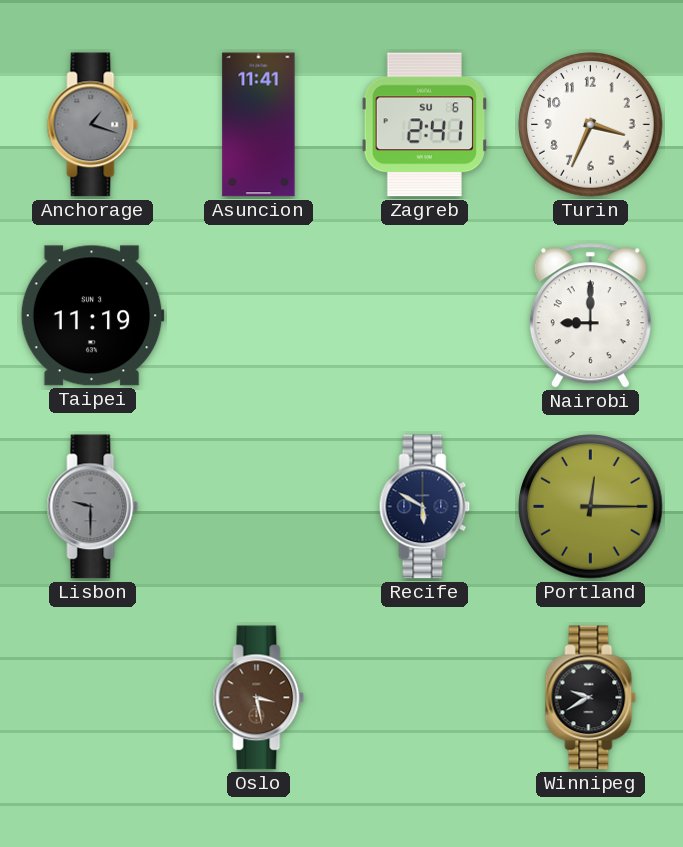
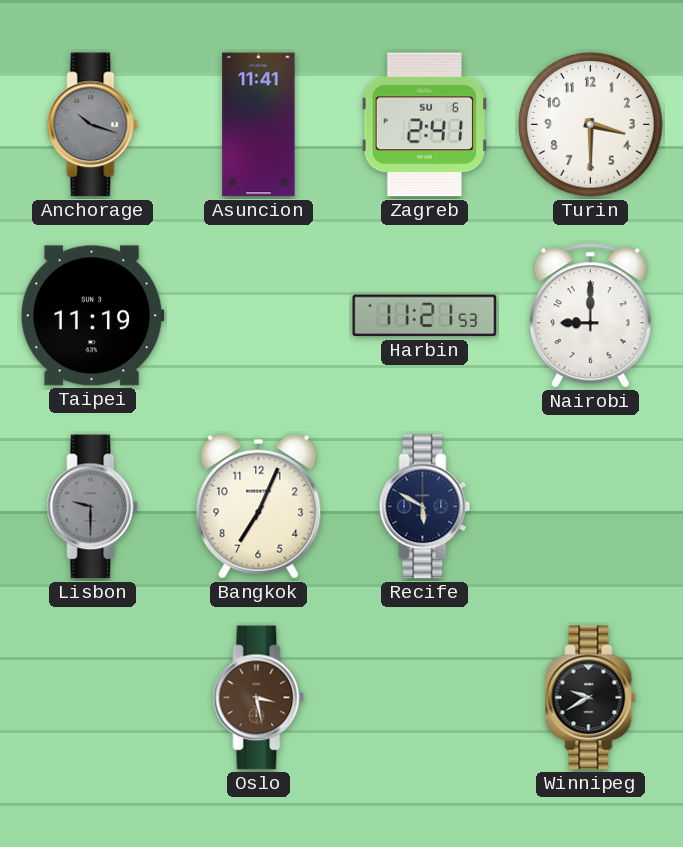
Anchorage: 1:18 -> 10:18 (93, 125)
Turin: 3:34 -> 3:30 (591, 125)
Harbin: none -> 11:21 (425, 316)
Bangkok: none -> 7:04 (259, 506)
Portland: 12:15 -> none (591, 507)
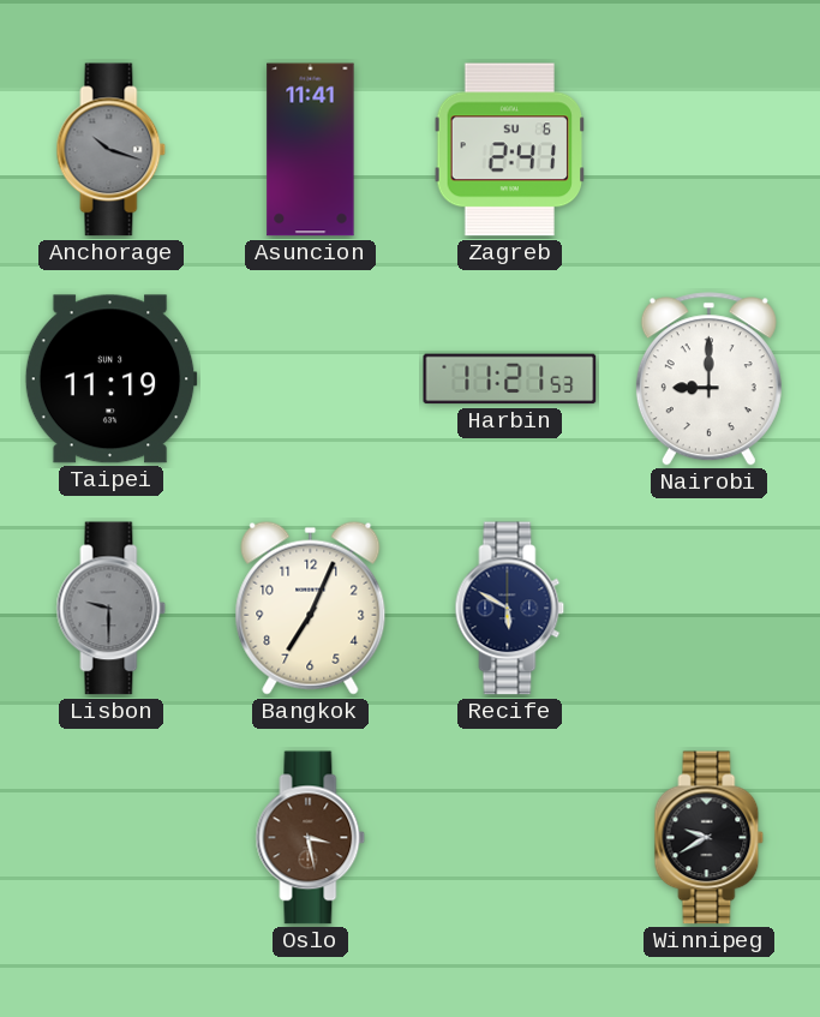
Turin: 3:30 -> none (591, 125)
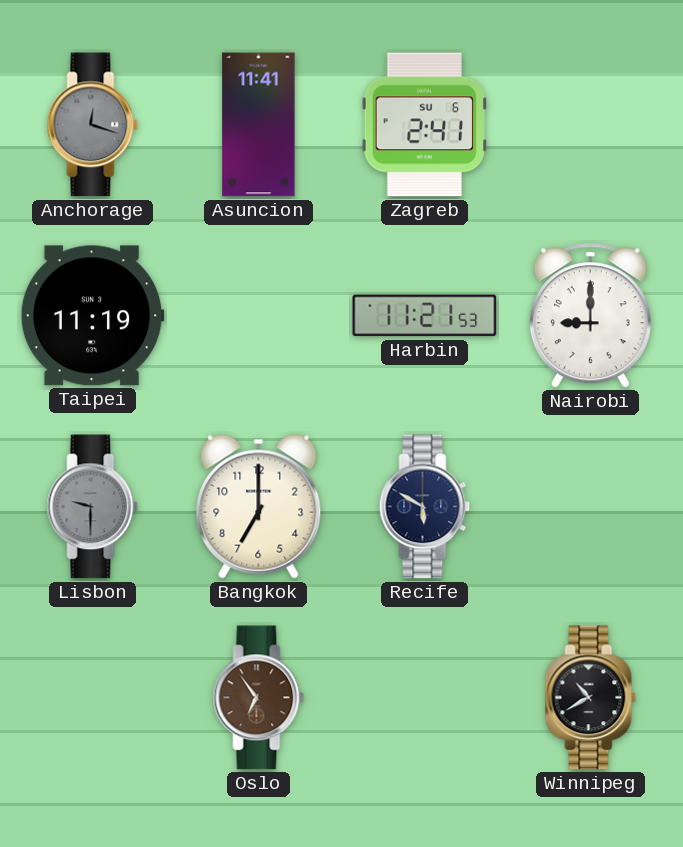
Anchorage: 10:18 -> 12:18 (93, 125)
Bangkok: 7:04 -> 7:00 (259, 506)
Oslo: 3:28 -> 6:54 (259, 698)
Winnipeg: 9:40 -> 10:40 (591, 698)
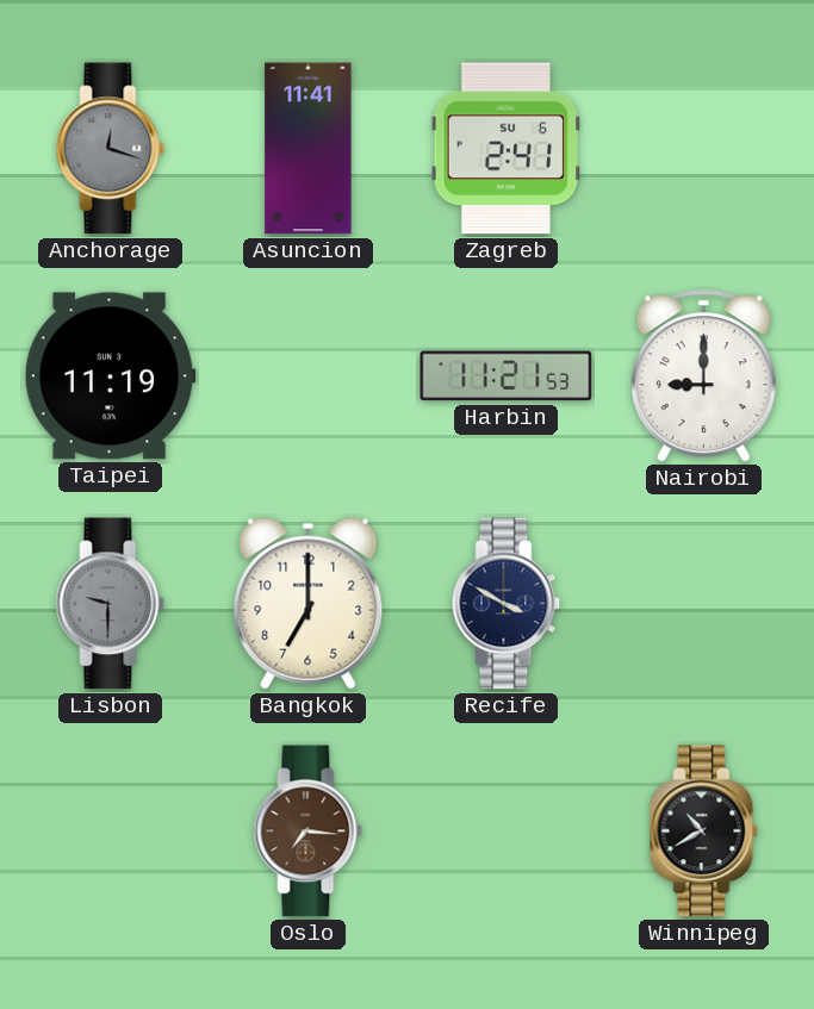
Recife: 5:50 -> 3:50 (507, 604)
Oslo: 6:54 -> 7:16 (309, 832)
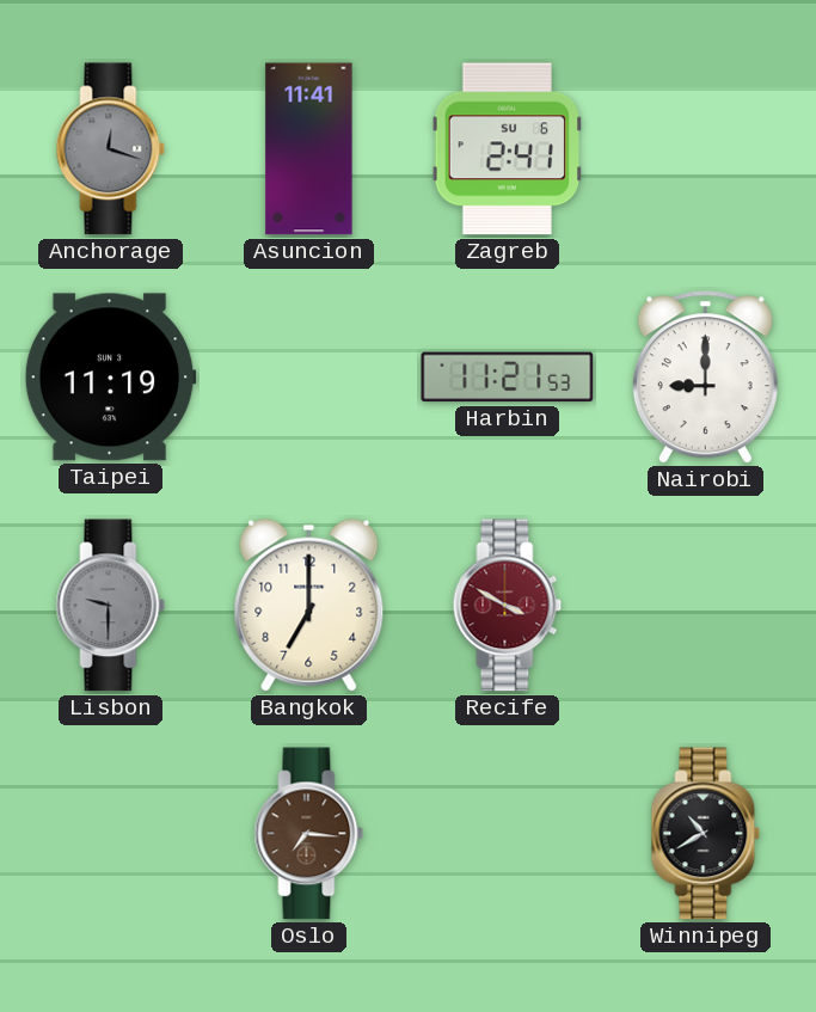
Recife dial: navy -> burgundy (508, 606)
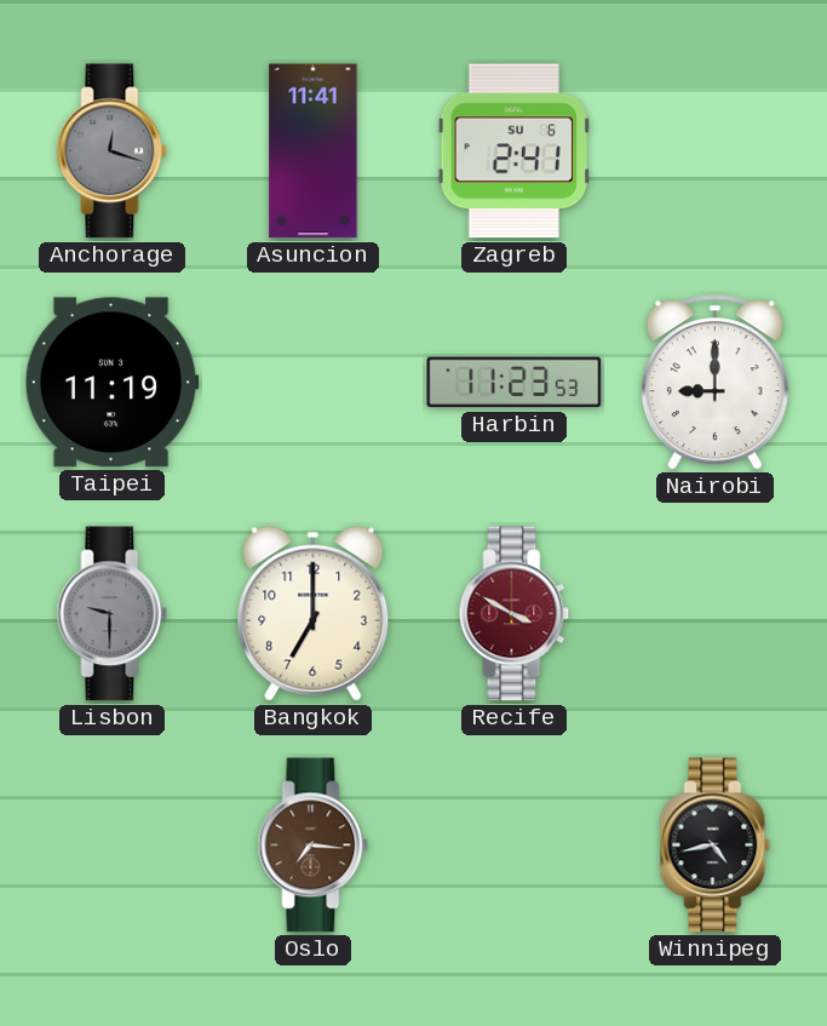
Harbin: 11:21 -> 11:23 (515, 383)
Winnipeg: 10:40 -> 4:43 (716, 846)
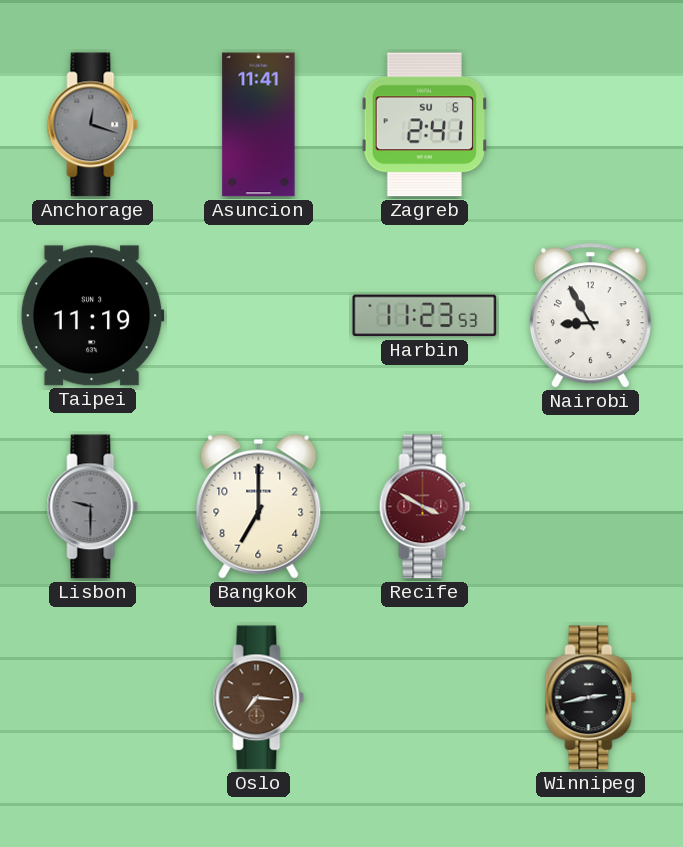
Nairobi: 9:00 -> 8:55 (590, 316)
Winnipeg: 4:43 -> 2:43 (591, 698)
